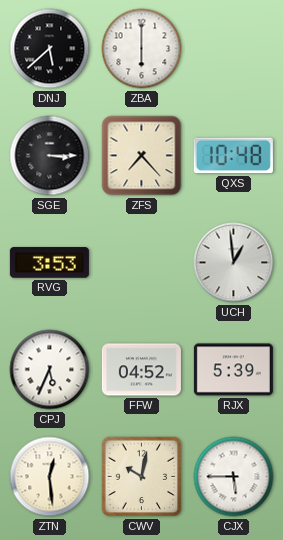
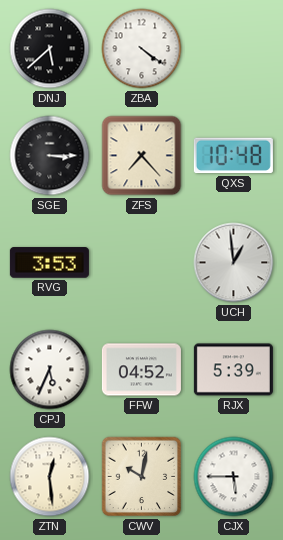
ZBA: 6:00 -> 4:21 (142, 49)
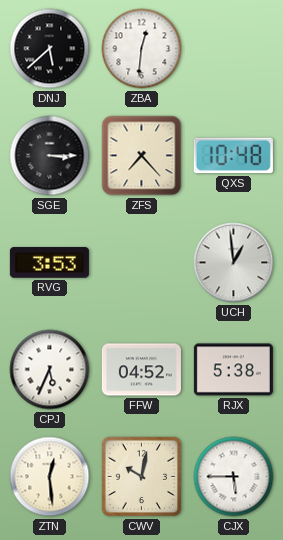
ZBA: 4:21 -> 12:31 (142, 49)
RJX: 5:39 -> 5:38 (233, 370)
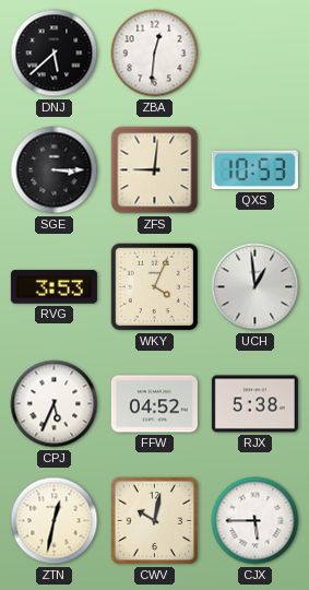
ZFS: 7:23 -> 9:01 (155, 170)
QXS: 10:48 -> 10:53 (254, 170)
WKY: none -> 4:04 (155, 287)
ZTN: 12:29 -> 12:32 (55, 521)
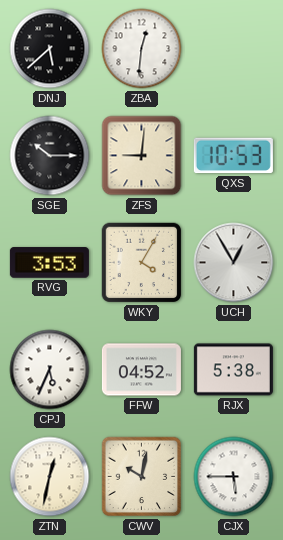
SGE: 3:15 -> 10:15 (50, 156)
WKY: 4:04 -> 4:05 (142, 263)
UCH: 12:59 -> 12:55 (234, 263)
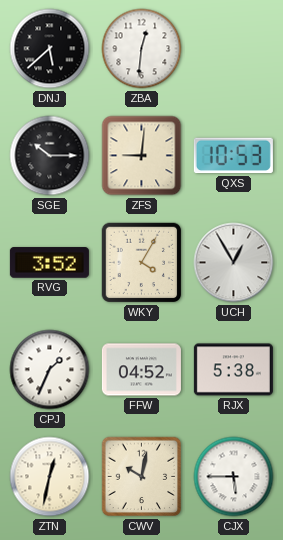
RVG: 3:53 -> 3:52 (49, 263)
CPJ: 5:34 -> 1:34 (50, 370)
